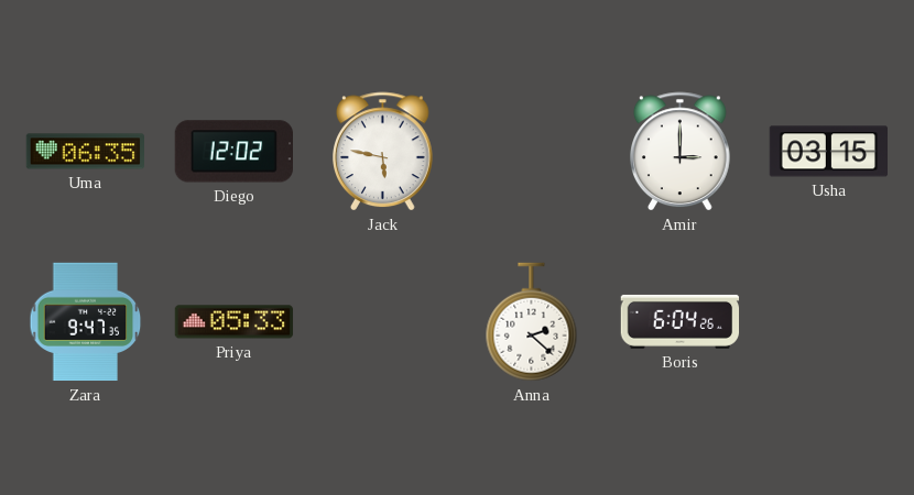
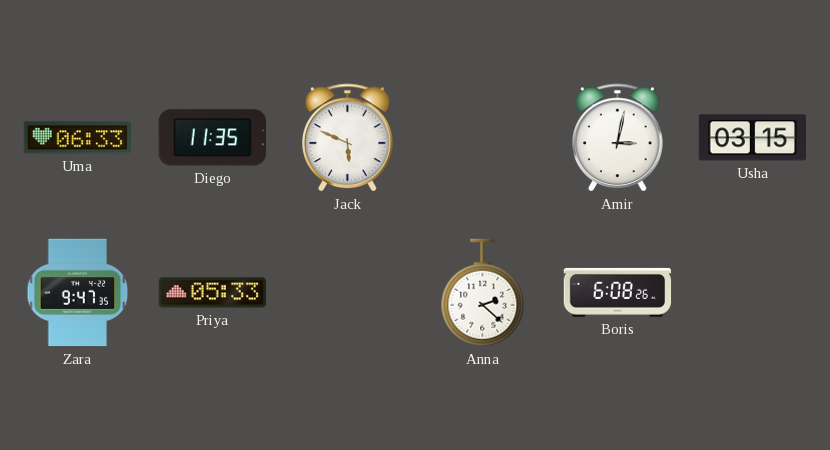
Uma: 06:35 -> 06:33 (78, 138)
Diego: 12:02 -> 11:35 (212, 138)
Jack: 5:47 -> 5:49 (348, 138)
Amir: 3:00 -> 3:02 (618, 138)
Boris: 6:04 -> 6:08 (618, 292)
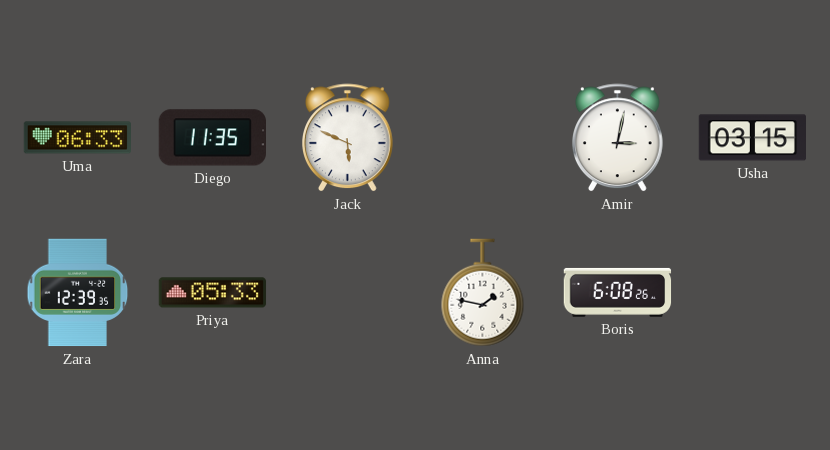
Zara: 9:47 -> 12:39 (78, 293)
Anna: 2:22 -> 1:47 (483, 293)
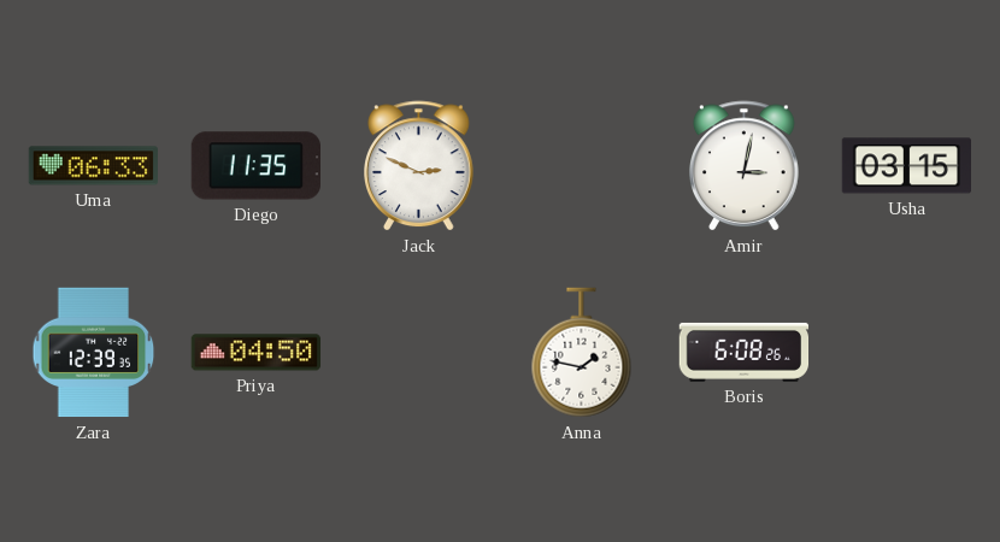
Jack: 5:49 -> 2:49 (419, 166)
Priya: 05:33 -> 04:50 (257, 353)
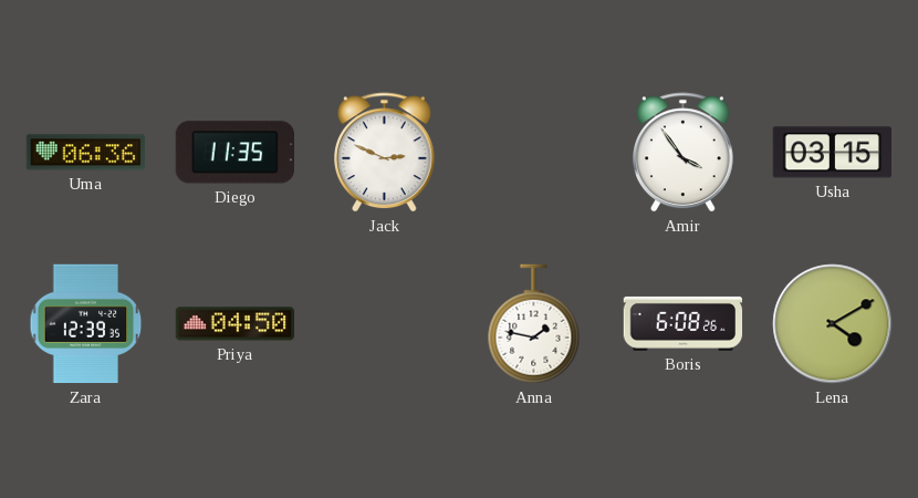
Uma: 06:33 -> 06:36 (86, 153)
Amir: 3:02 -> 3:54 (684, 153)
Lena: none -> 4:10 (833, 324)
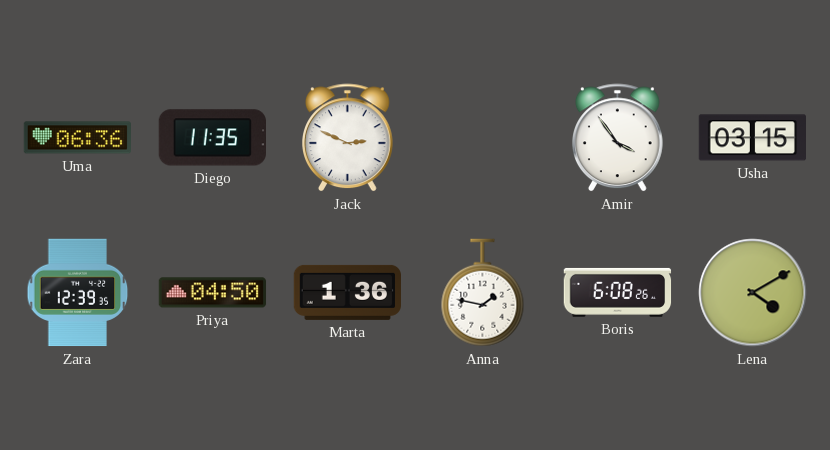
Marta: none -> 1:36 (348, 292)
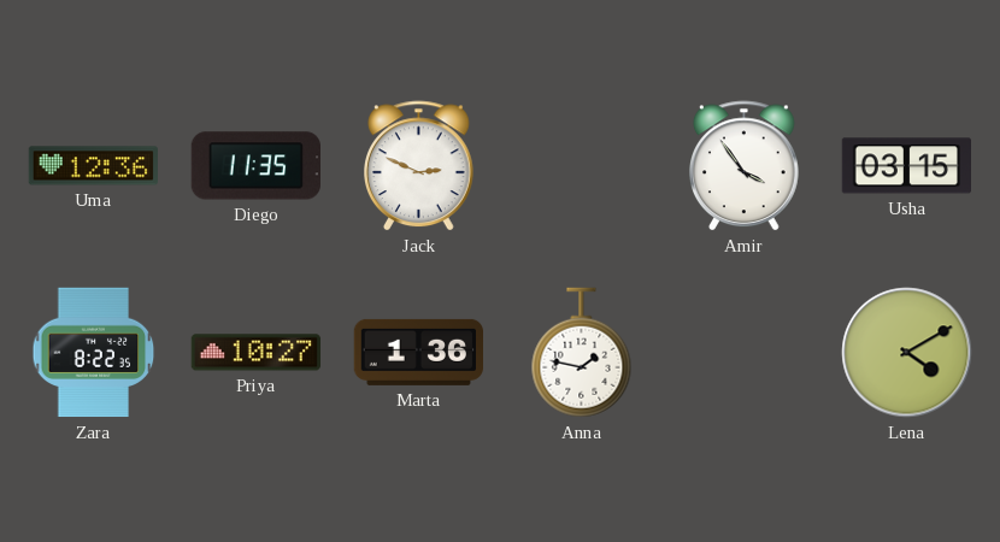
Uma: 06:36 -> 12:36 (94, 166)
Zara: 12:39 -> 8:22 (94, 353)
Priya: 04:50 -> 10:27 (257, 353)
Boris: 6:08 -> none (618, 292)
